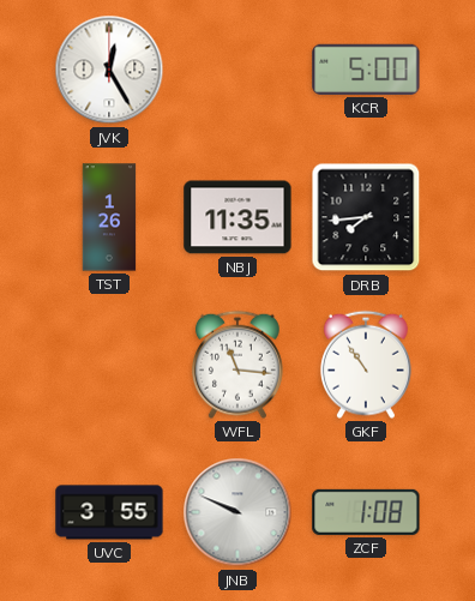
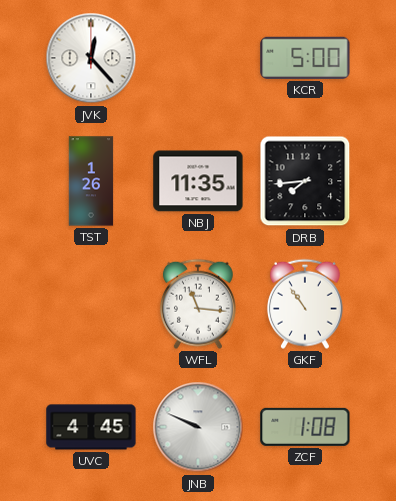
JVK: 12:25 -> 12:23 (91, 58)
UVC: 3:55 -> 4:45 (91, 427)
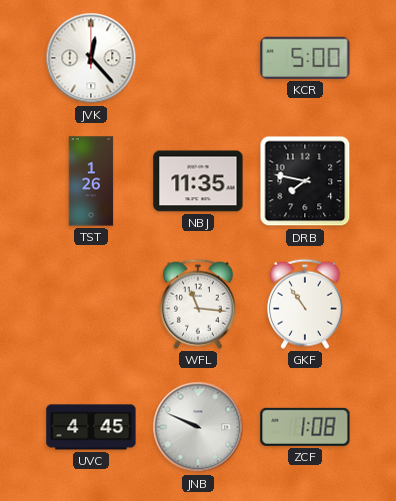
DRB: 7:44 -> 7:47 (305, 181)
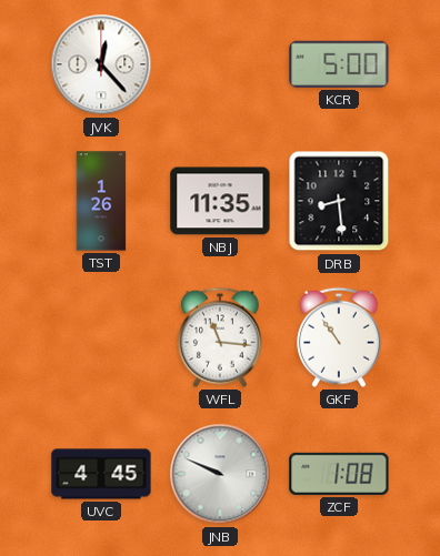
DRB: 7:47 -> 8:29 (339, 201)
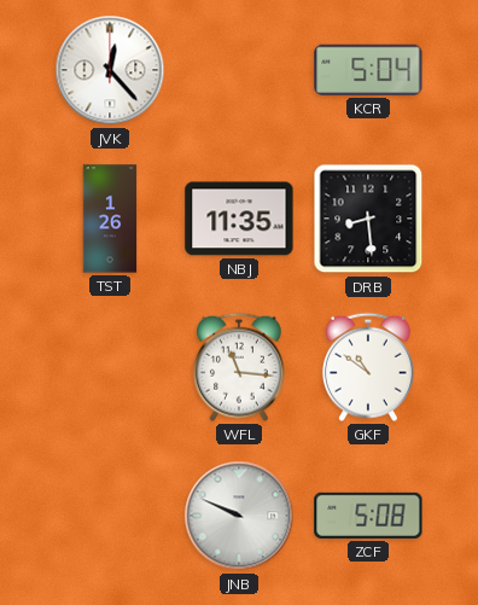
KCR: 5:00 -> 5:04 (368, 70)
GKF: 10:54 -> 10:51 (368, 367)
UVC: 4:45 -> none (101, 474)
ZCF: 1:08 -> 5:08 (368, 516)
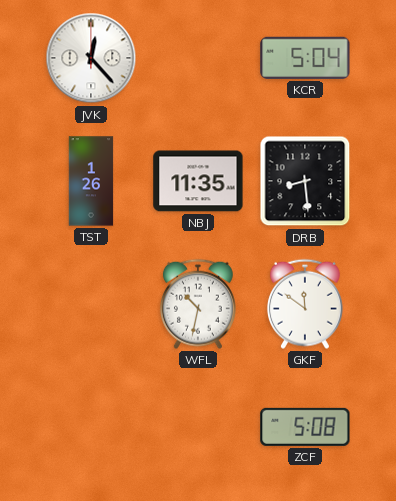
WFL: 11:16 -> 10:32 (198, 304)
GKF: 10:51 -> 11:51 (305, 304)
JNB: 9:49 -> none (239, 516)
